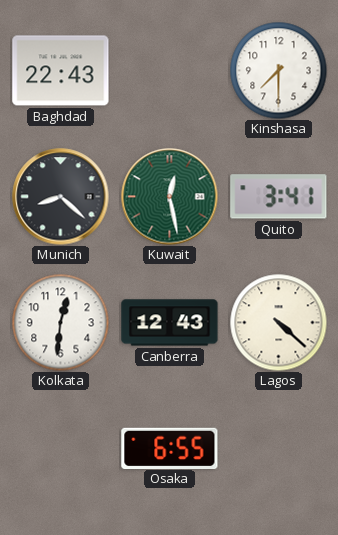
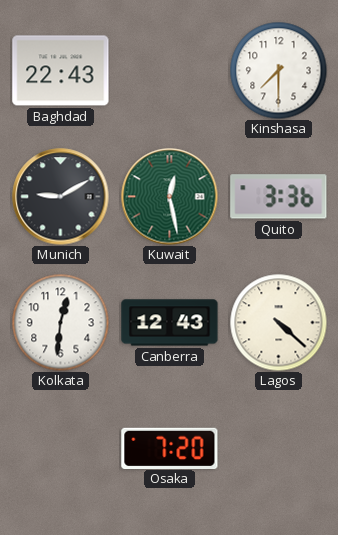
Munich: 8:22 -> 9:10 (61, 197)
Quito: 3:41 -> 3:36 (279, 197)
Osaka: 6:55 -> 7:20 (170, 448)
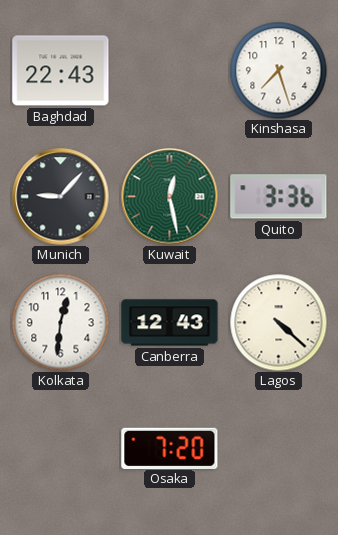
Kinshasa: 7:30 -> 7:27 (278, 70)
Munich: 9:10 -> 9:07 (61, 197)
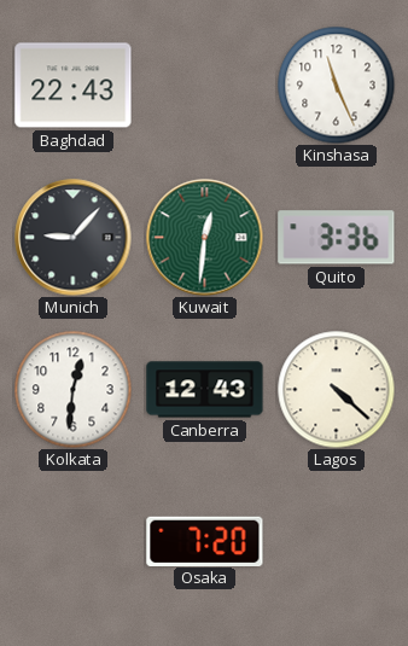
Kinshasa: 7:27 -> 11:26 (336, 85)
Kuwait: 12:28 -> 12:31 (205, 238)
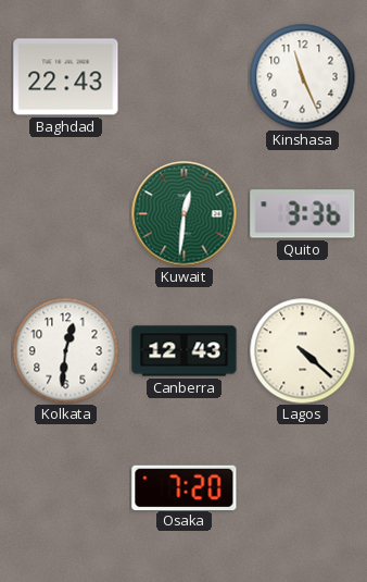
Munich: 9:07 -> none (74, 238)
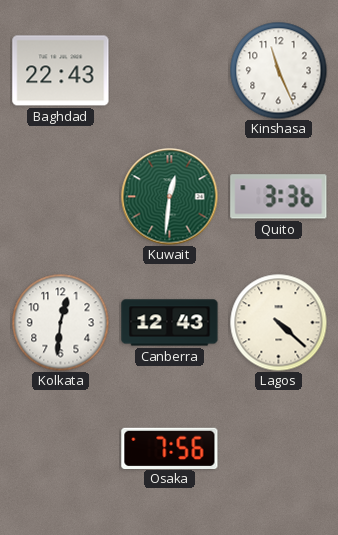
Osaka: 7:20 -> 7:56 (170, 448)
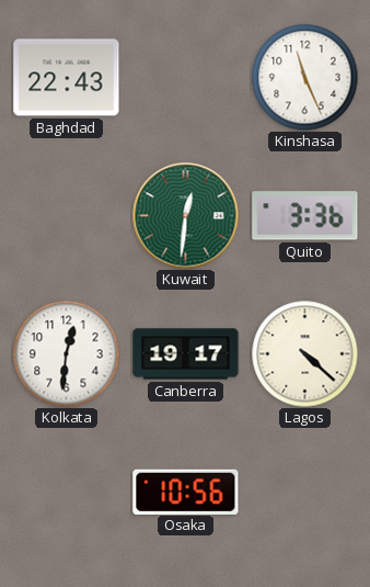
Canberra: 12:43 -> 19:17 (186, 354)
Osaka: 7:56 -> 10:56 (186, 492)
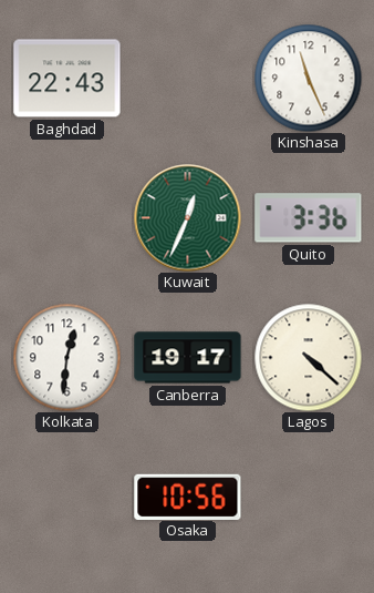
Kuwait: 12:31 -> 12:34 (188, 218)
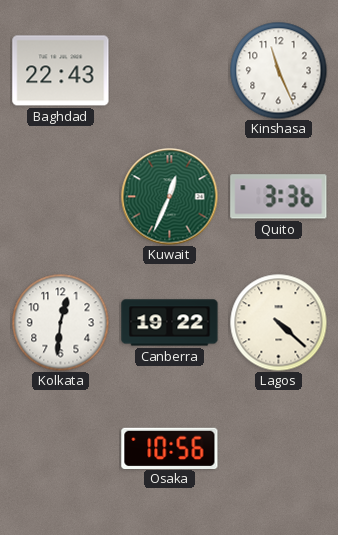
Canberra: 19:17 -> 19:22 (170, 323)
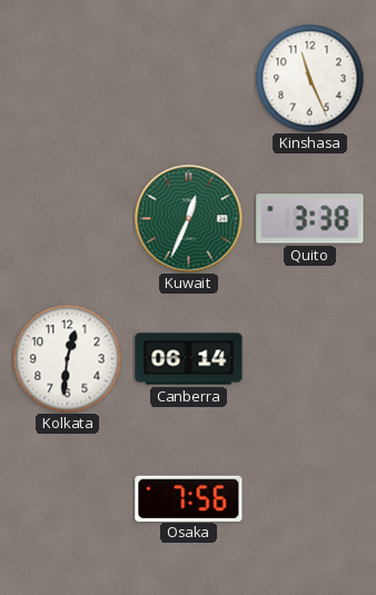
Baghdad: 22:43 -> none (61, 71)
Quito: 3:36 -> 3:38 (310, 219)
Canberra: 19:22 -> 06:14 (189, 359)
Lagos: 4:22 -> none (278, 322)
Osaka: 10:56 -> 7:56 (189, 498)
